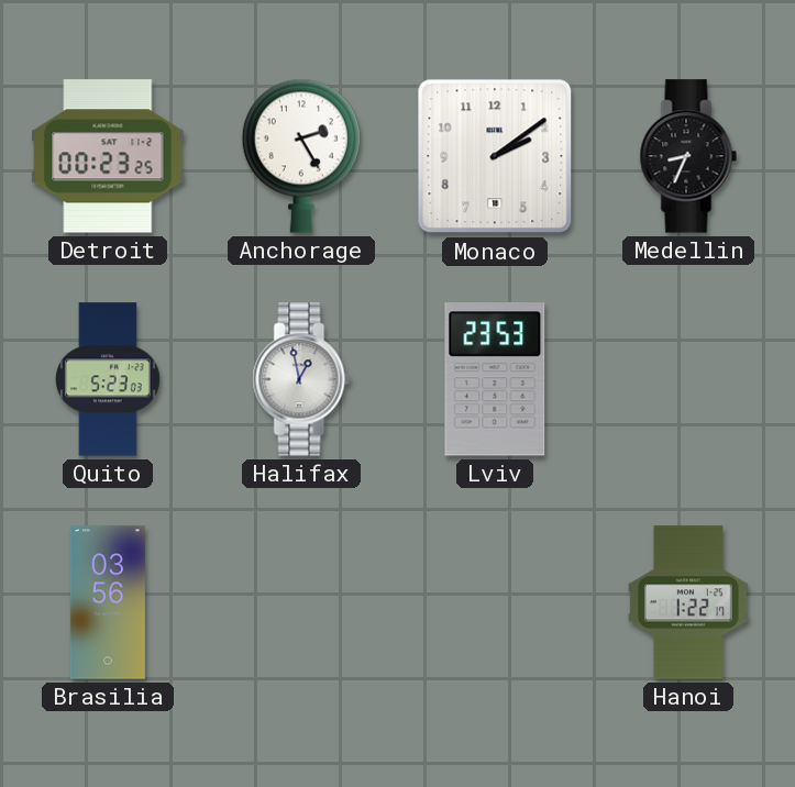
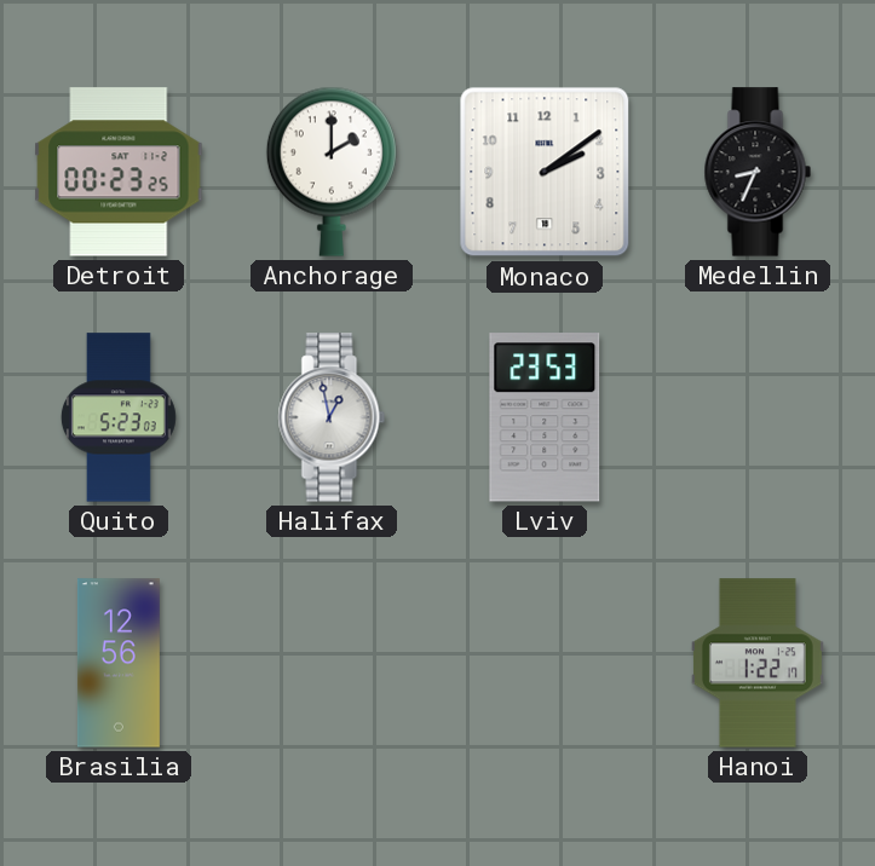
Anchorage: 2:25 -> 2:00 (332, 172)
Brasilia: 03:56 -> 12:56 (119, 663)
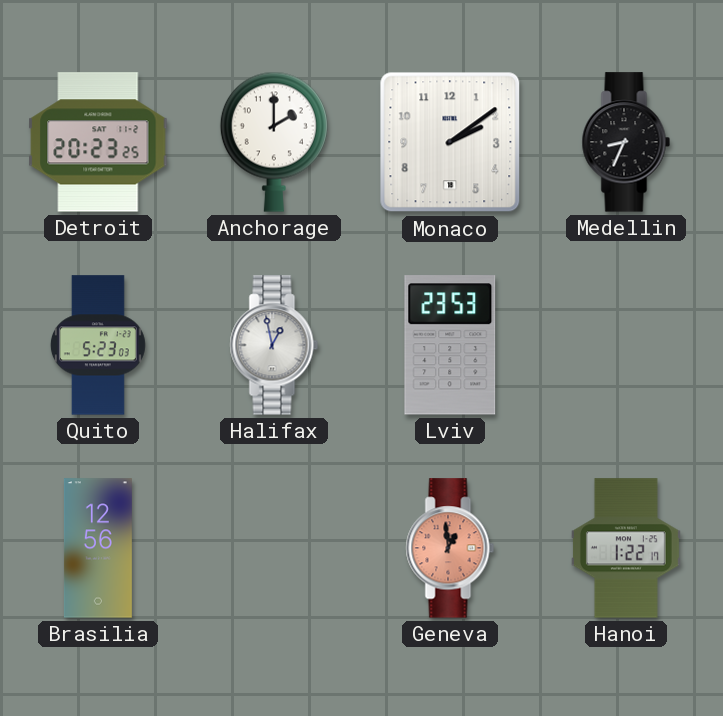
Detroit: 00:23 -> 20:23 (98, 142)
Geneva: none -> 12:59 (450, 548)
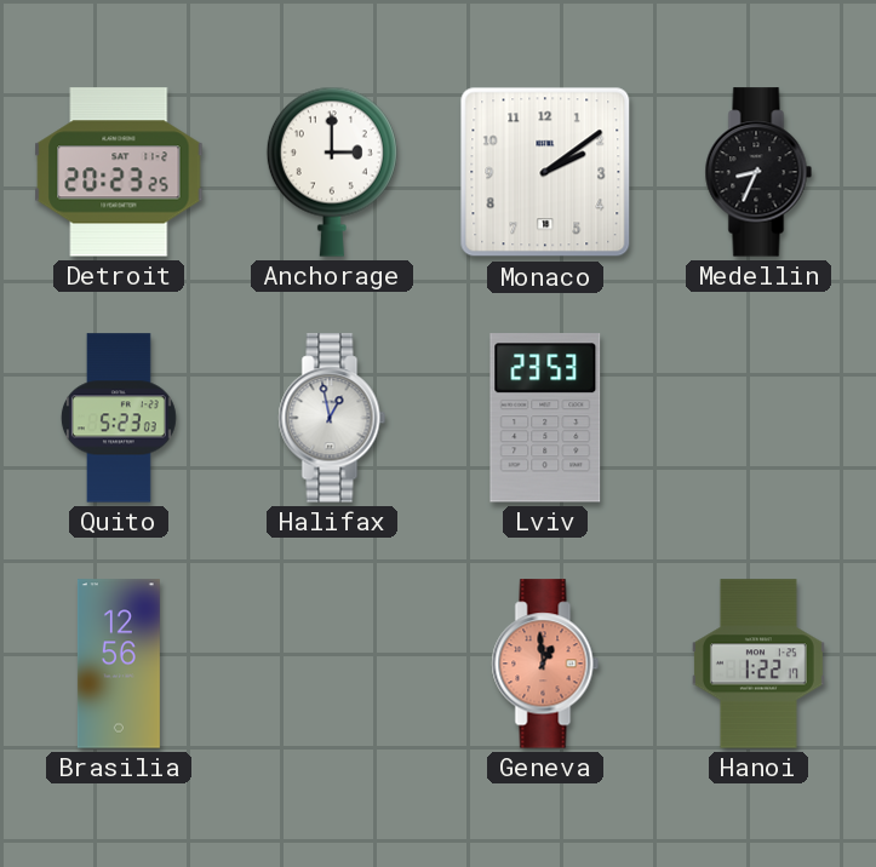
Anchorage: 2:00 -> 3:00 (332, 172)
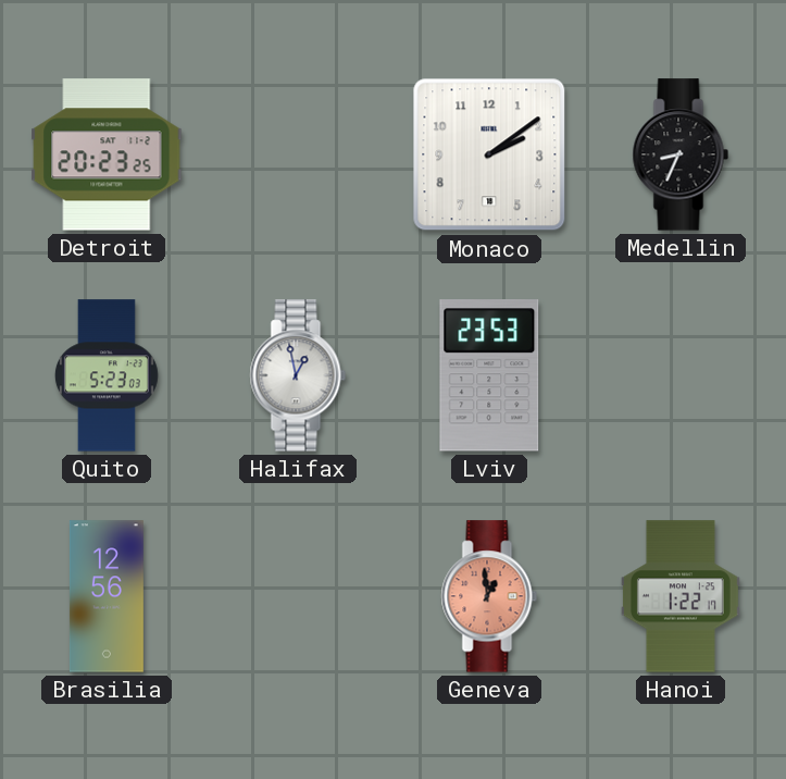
Anchorage: 3:00 -> none (332, 172)
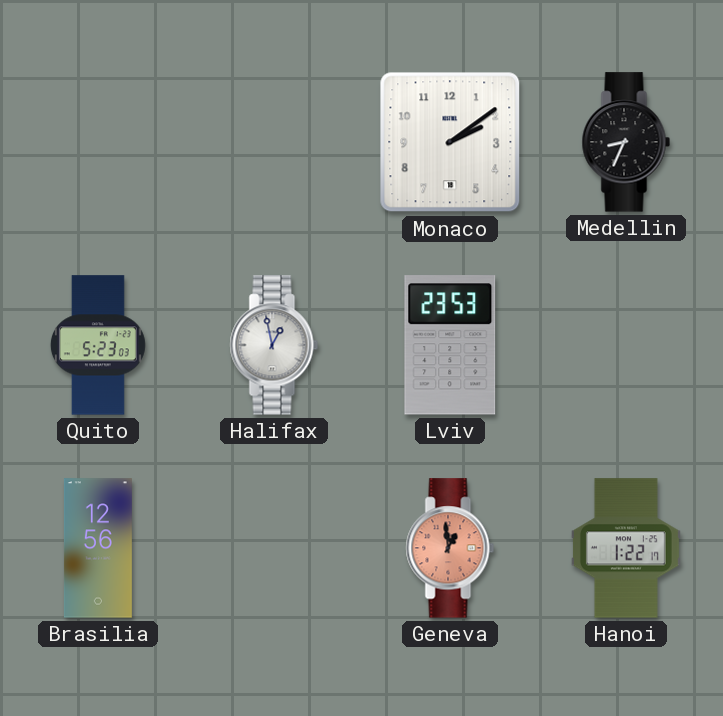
Detroit: 20:23 -> none (107, 154)
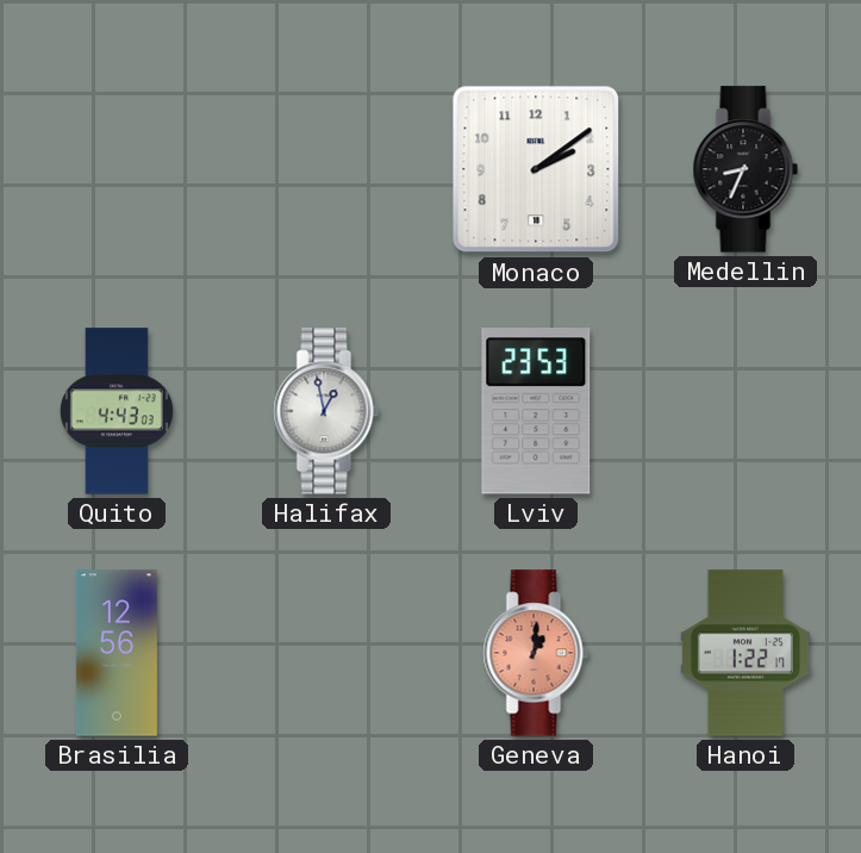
Quito: 5:23 -> 4:43 (117, 411)
Geneva: 12:59 -> 1:01 (536, 653)
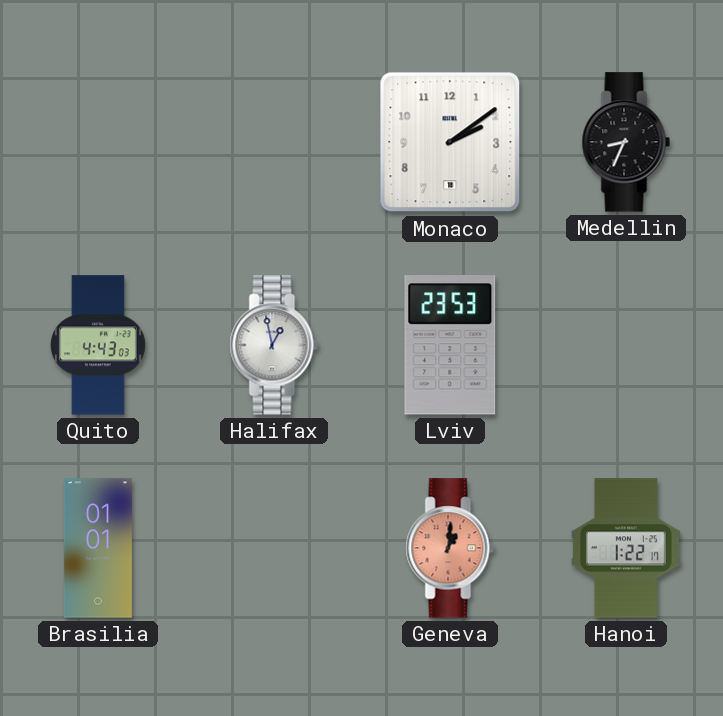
Brasilia: 12:56 -> 01:01 (98, 548)
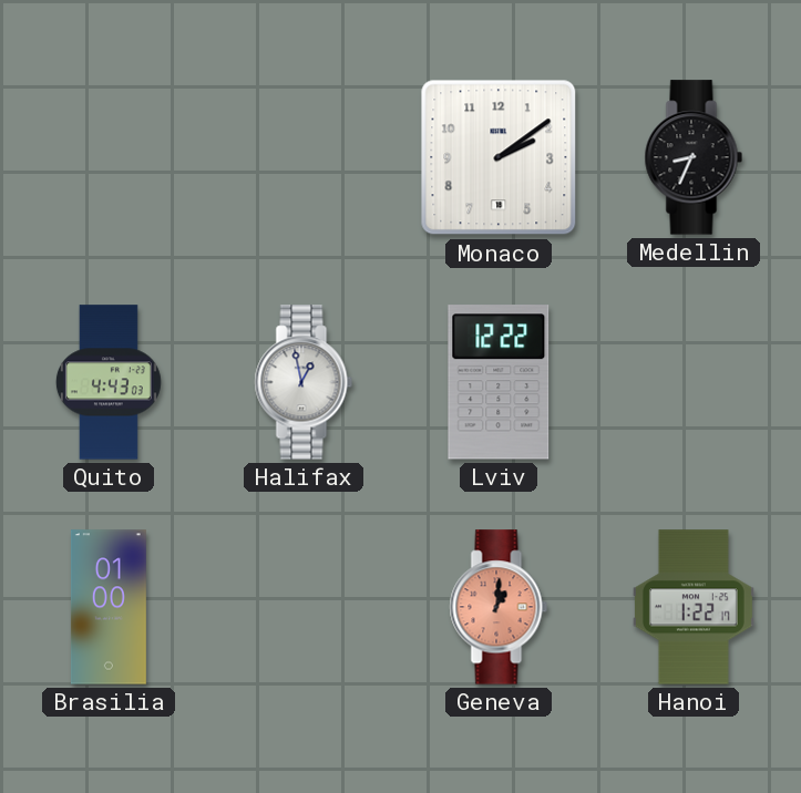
Lviv: 23:53 -> 12:22 (499, 382)
Brasilia: 01:01 -> 01:00 (109, 607)
